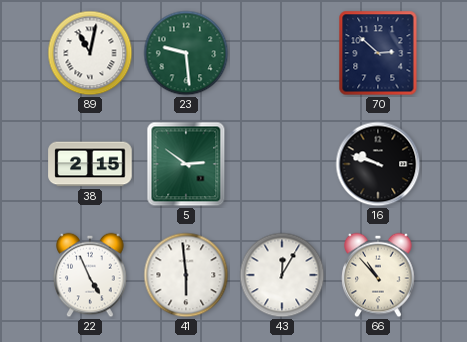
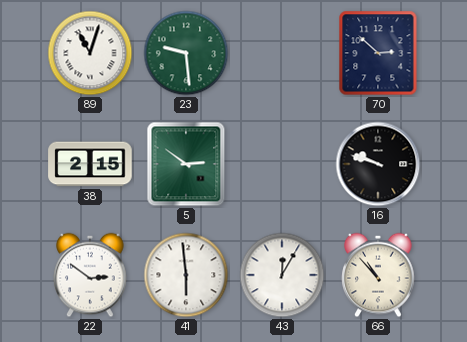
89: 11:02 -> 11:03 (90, 53)
22: 4:56 -> 2:51 (90, 275)
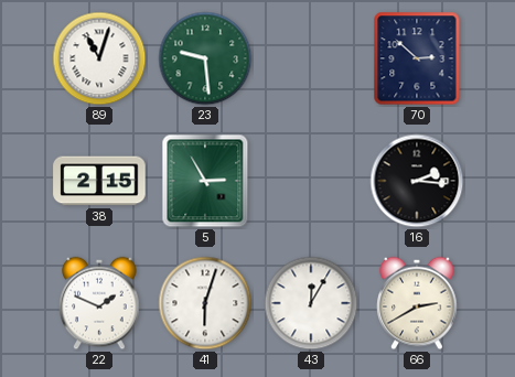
5: 2:51 -> 2:55 (205, 181)
16: 9:48 -> 2:16 (417, 181)
22: 2:51 -> 1:49 (99, 303)
41: 5:59 -> 6:03 (205, 303)
66: 10:53 -> 2:40 (417, 303)
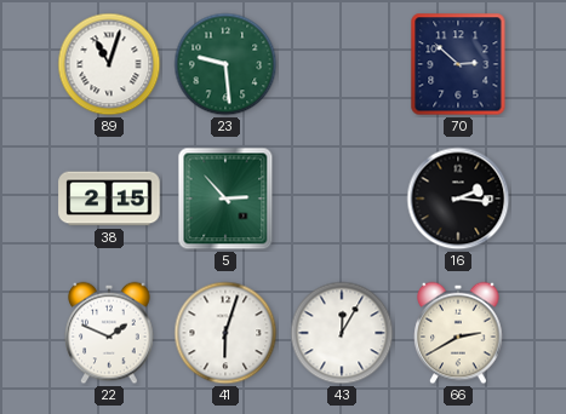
5: 2:55 -> 2:53 (225, 199)
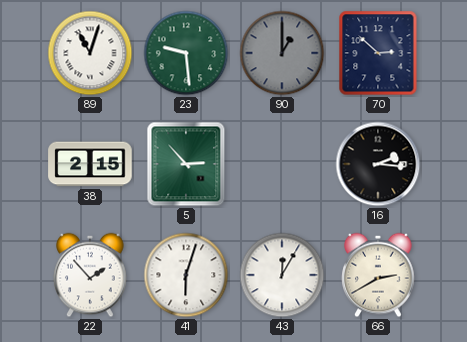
90: none -> 1:00 (282, 53)
22: 1:49 -> 1:53 (90, 275)
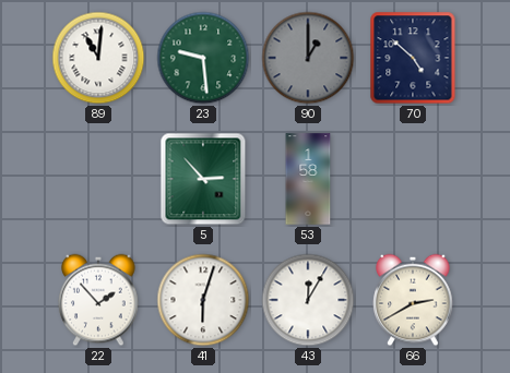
89: 11:03 -> 11:01 (98, 58)
70: 2:52 -> 4:52 (413, 58)
38: 2:15 -> none (90, 164)
53: none -> 1:58 (308, 179)
16: 2:16 -> none (378, 164)
